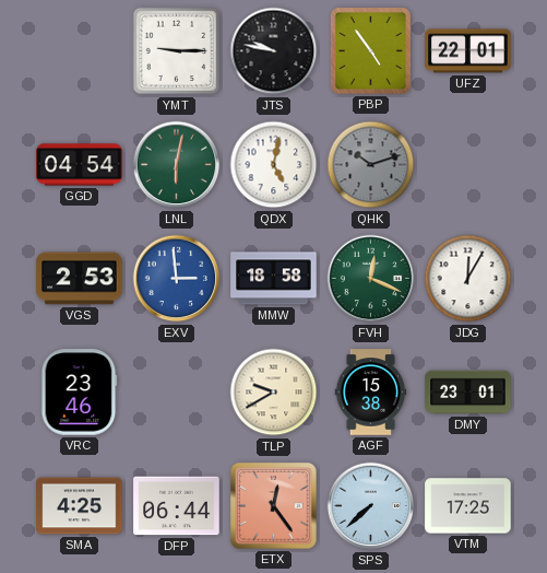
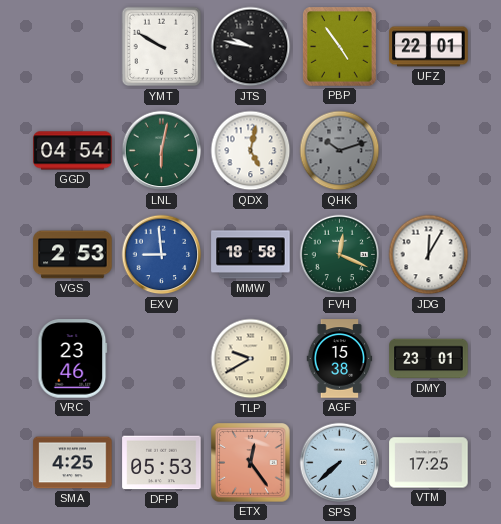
YMT: 9:15 -> 9:50 (162, 47)
EXV: 2:59 -> 8:59 (162, 255)
DFP: 06:44 -> 05:53 (162, 463)
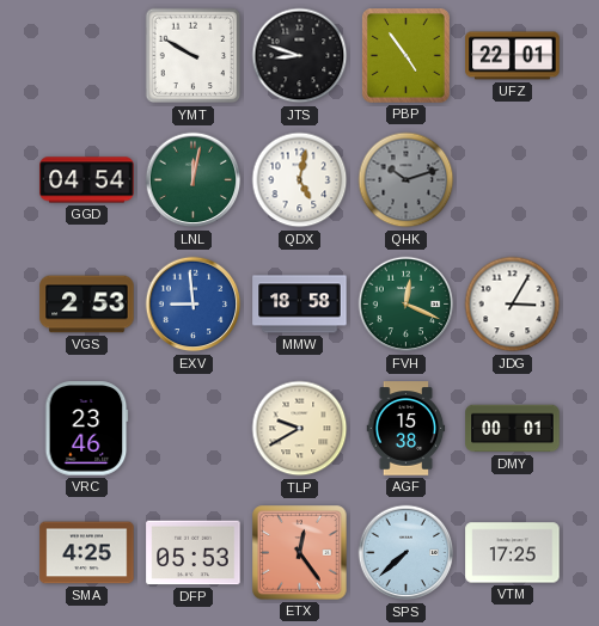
JTS: 9:47 -> 8:48 (300, 56)
LNL: 6:02 -> 12:02 (194, 180)
JDG: 12:05 -> 3:05 (513, 305)
DMY: 23:01 -> 00:01 (513, 429)
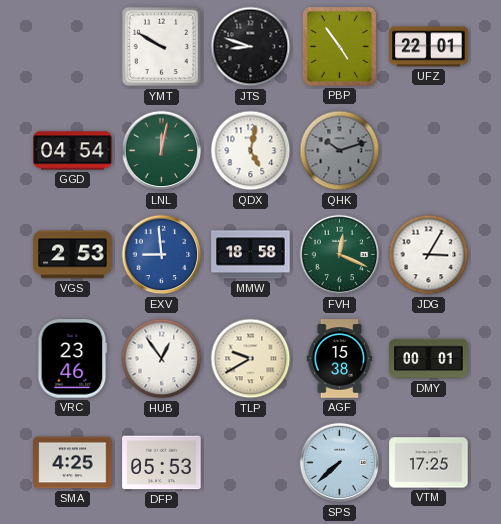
HUB: none -> 12:54 (162, 359)
ETX: 12:24 -> none (300, 553)
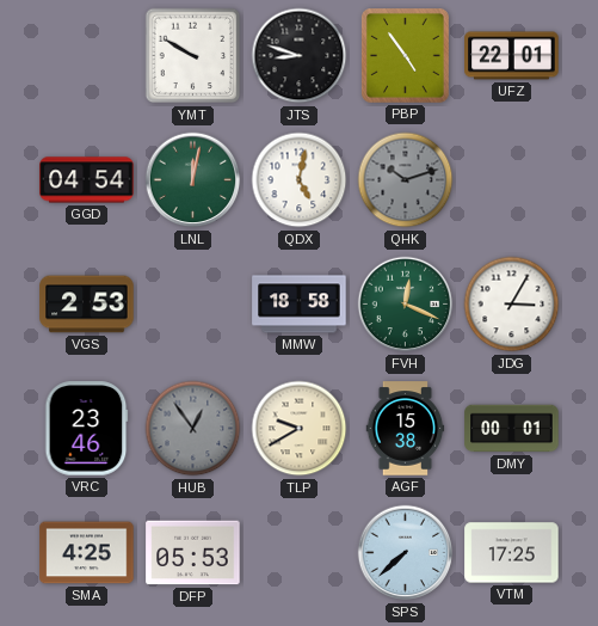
EXV: 8:59 -> none (162, 255)
HUB dial: white -> grey (193, 429)
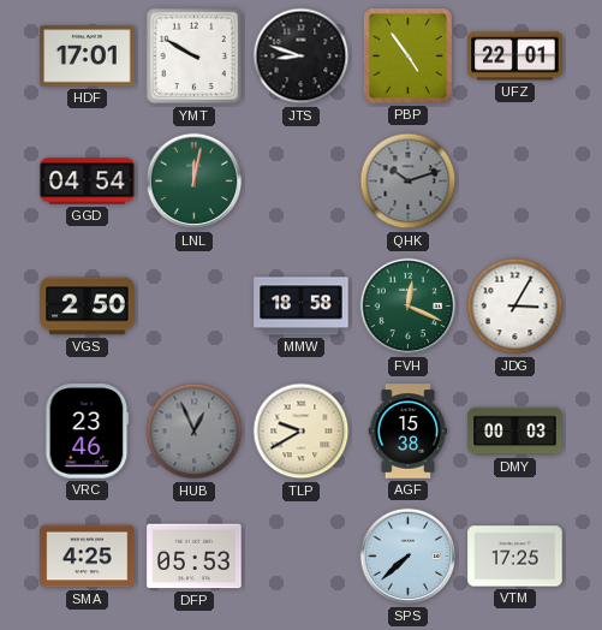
HDF: none -> 17:01 (88, 57)
QDX: 5:02 -> none (300, 180)
VGS: 2:53 -> 2:50 (88, 307)
HUB: 12:54 -> 12:56 (195, 432)
DMY: 00:01 -> 00:03 (515, 432)
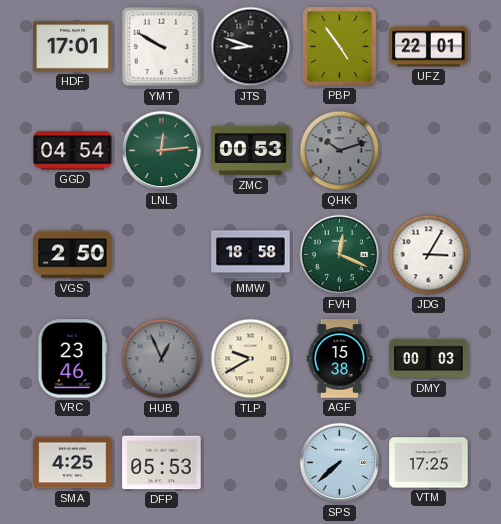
LNL: 12:02 -> 12:14 (162, 151)
ZMC: none -> 00:53 (251, 151)
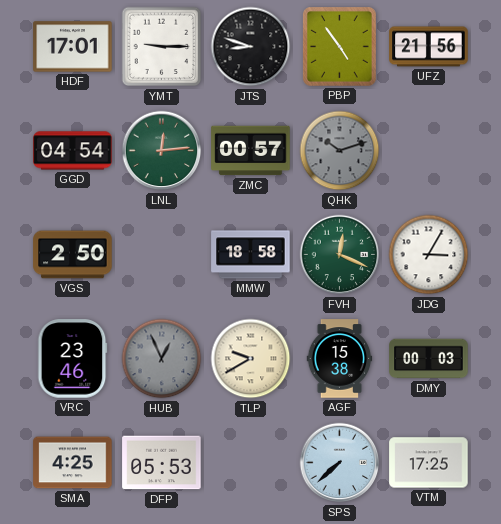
YMT: 9:50 -> 9:15 (162, 47)
UFZ: 22:01 -> 21:56 (429, 47)
ZMC: 00:53 -> 00:57 (251, 151)
